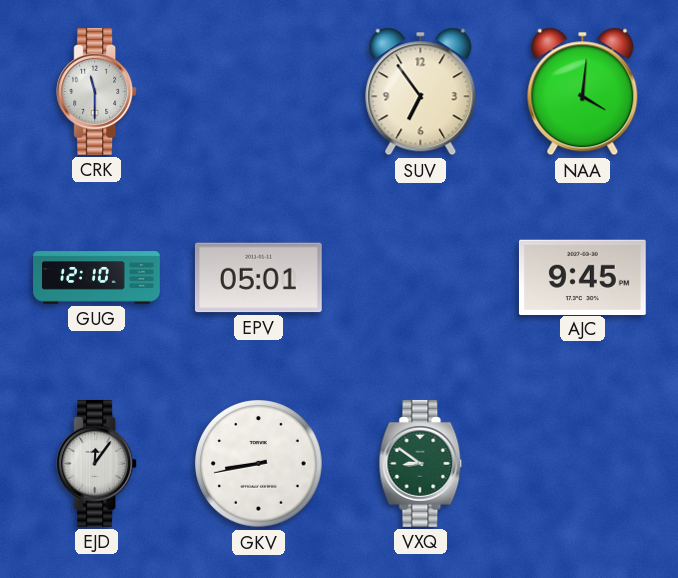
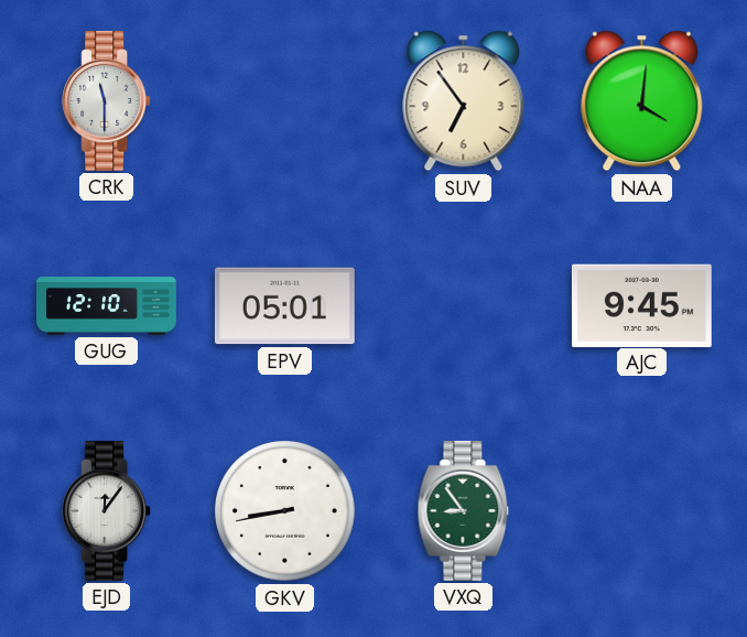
VXQ: 8:51 -> 8:54 (464, 510)
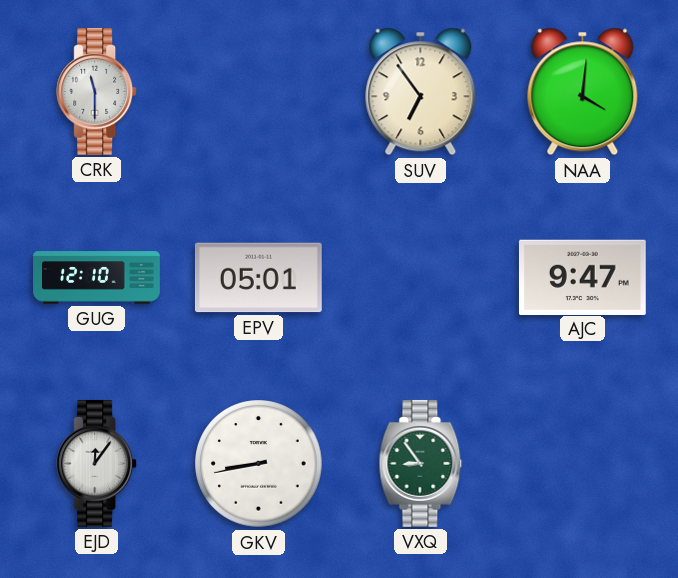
AJC: 9:45 -> 9:47 (582, 277)
